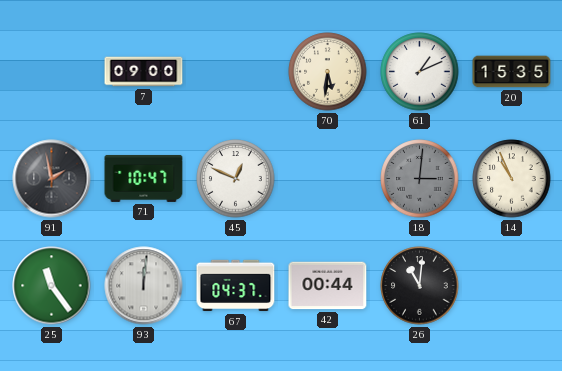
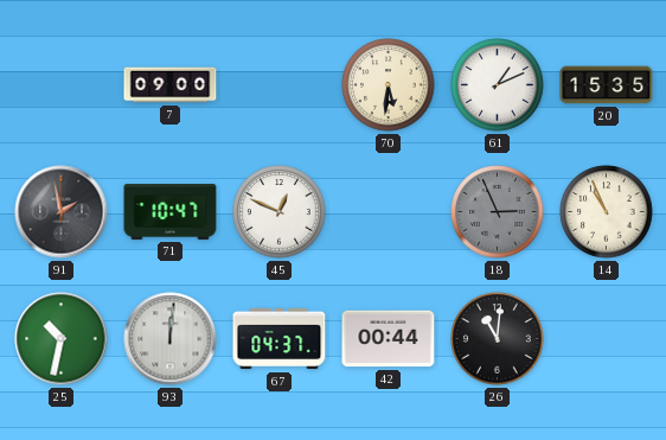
18: 3:01 -> 2:56 (498, 212)
25: 11:24 -> 10:32 (62, 339)
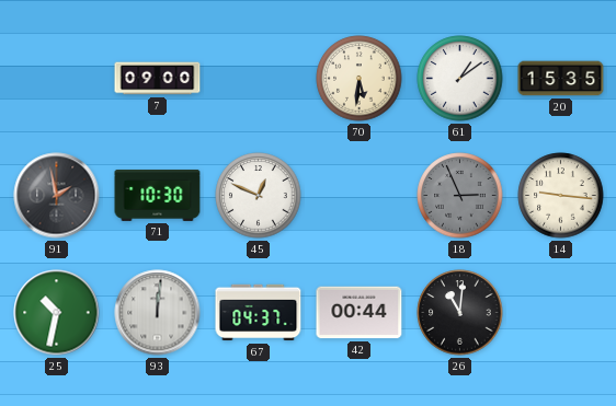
61: 1:11 -> 1:09 (460, 79)
71: 10:47 -> 10:30 (158, 195)
14: 10:56 -> 9:16 (561, 196)
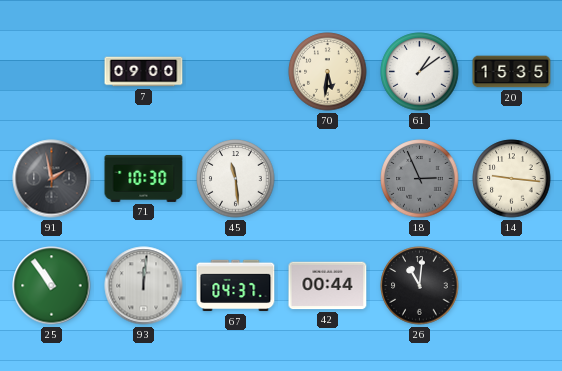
45: 12:49 -> 11:29 (236, 179)
25: 10:32 -> 10:54 (52, 286)
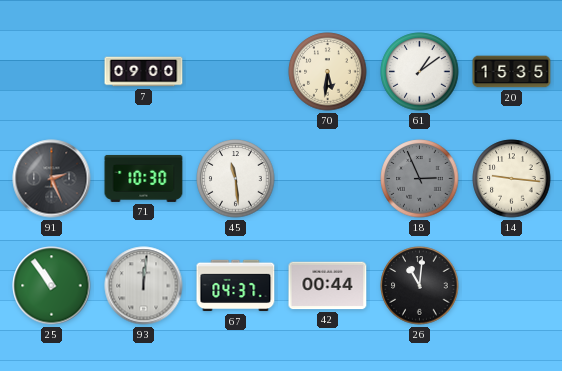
91: 1:58 -> 2:26 (52, 179)
